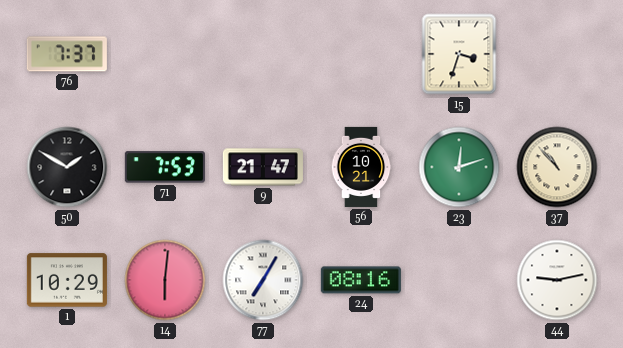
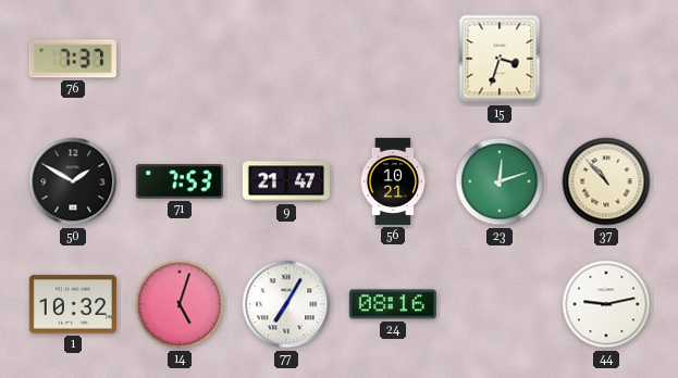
1: 10:29 -> 10:32 (73, 304)
14: 6:01 -> 5:03 (180, 304)
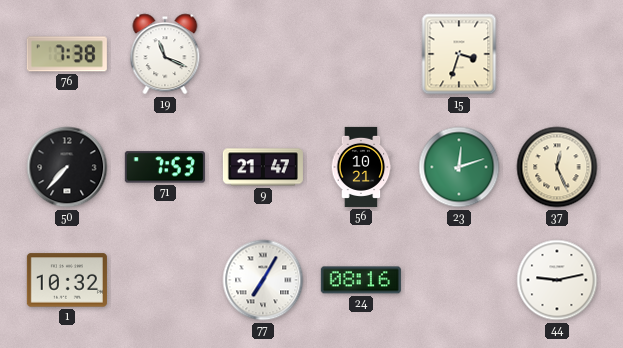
76: 7:37 -> 7:38 (67, 54)
19: none -> 11:19 (165, 54)
50: 1:50 -> 7:37 (67, 167)
37: 10:53 -> 12:26 (557, 167)
14: 5:03 -> none (180, 304)
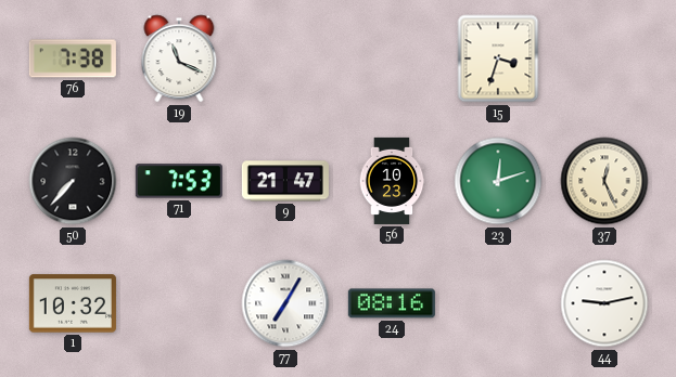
56: 10:21 -> 10:23 (392, 181)
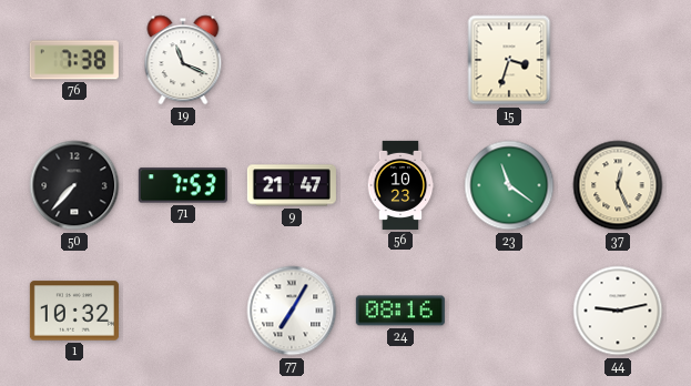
23: 12:12 -> 11:21 (509, 185)
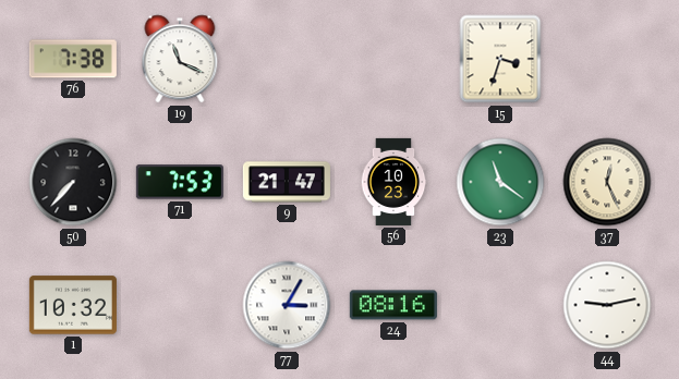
77: 7:05 -> 3:05 (287, 305)
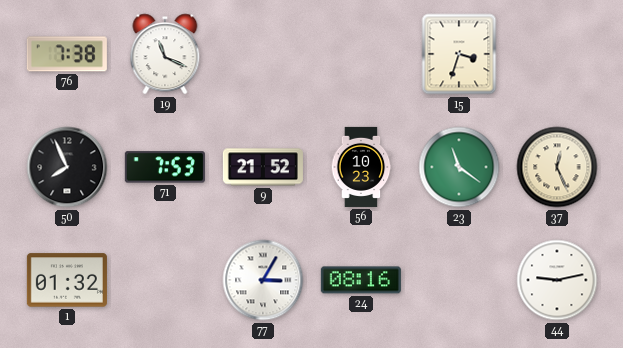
50: 7:37 -> 7:56 (67, 167)
9: 21:47 -> 21:52 (263, 167)
1: 10:32 -> 01:32 (67, 280)
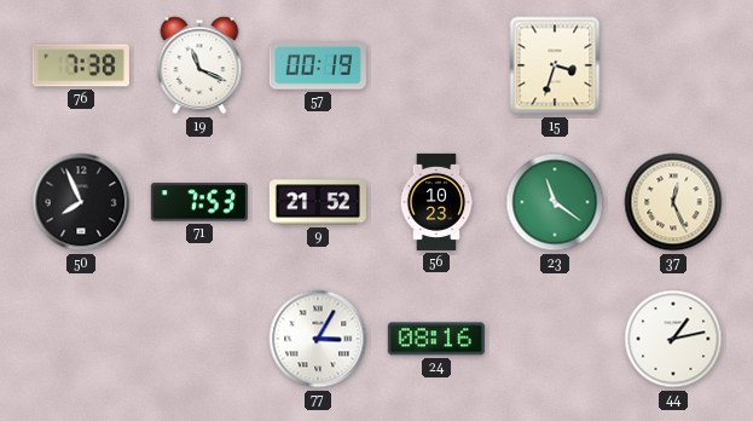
57: none -> 00:19 (318, 65)
1: 01:32 -> none (67, 280)
44: 9:13 -> 1:13 (673, 339)
